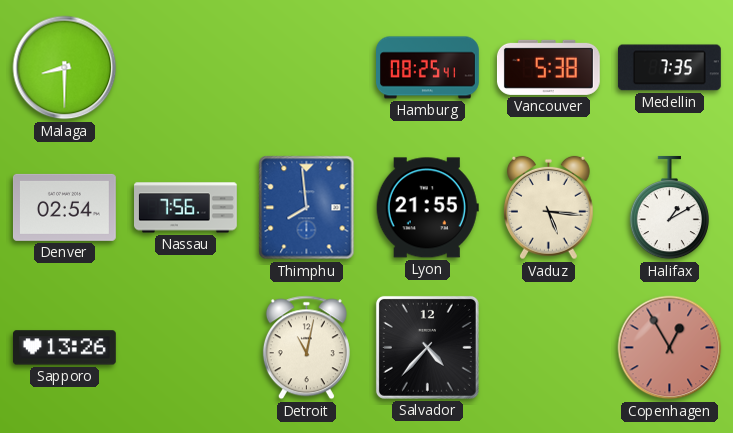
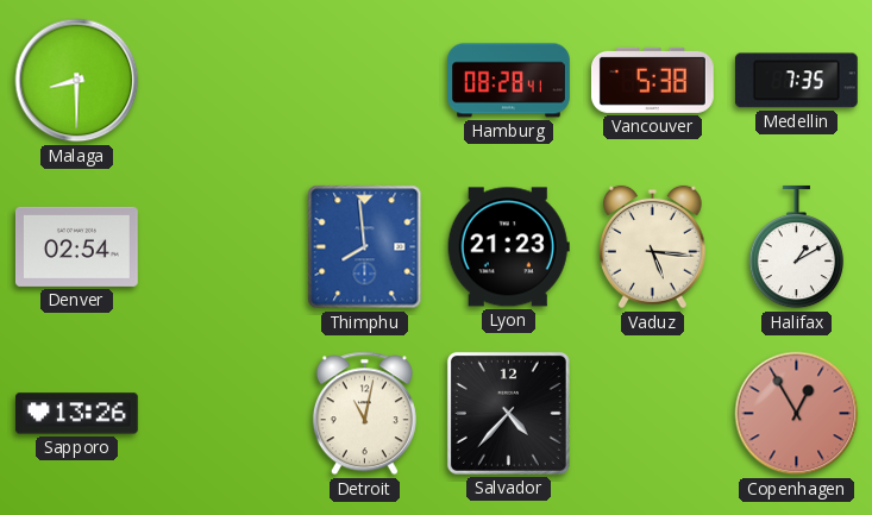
Hamburg: 08:25 -> 08:28 (509, 81)
Nassau: 7:56 -> none (186, 208)
Lyon: 21:55 -> 21:23 (508, 247)
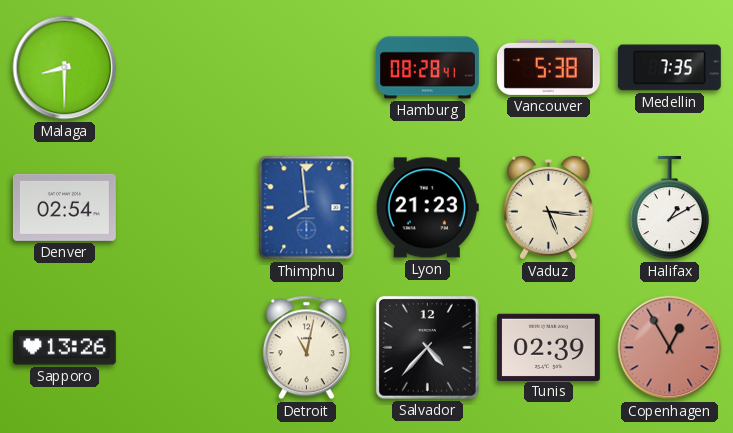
Tunis: none -> 02:39 (548, 347)
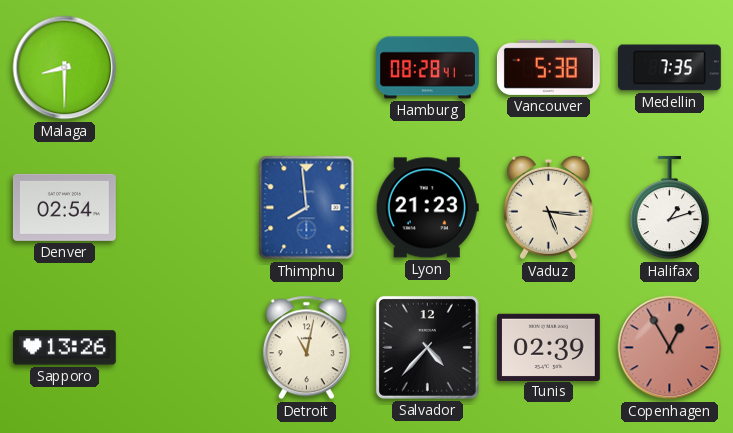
Halifax: 1:10 -> 1:12 (669, 208)
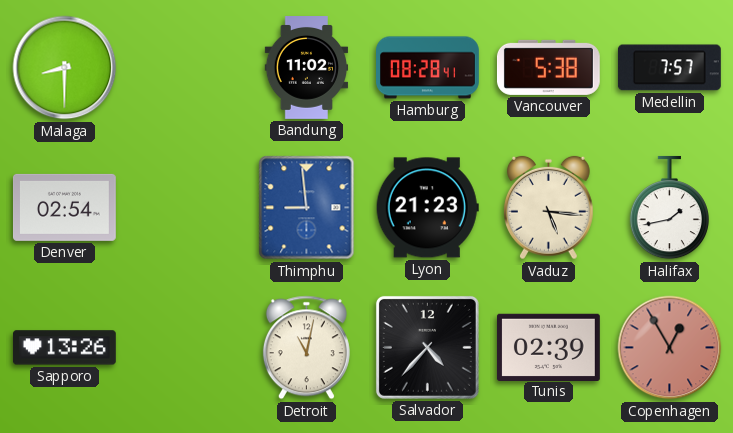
Bandung: none -> 11:02 (307, 68)
Medellin: 7:35 -> 7:57 (669, 68)
Thimphu: 7:59 -> 8:59 (307, 208)
Halifax: 1:12 -> 1:43 (669, 208)
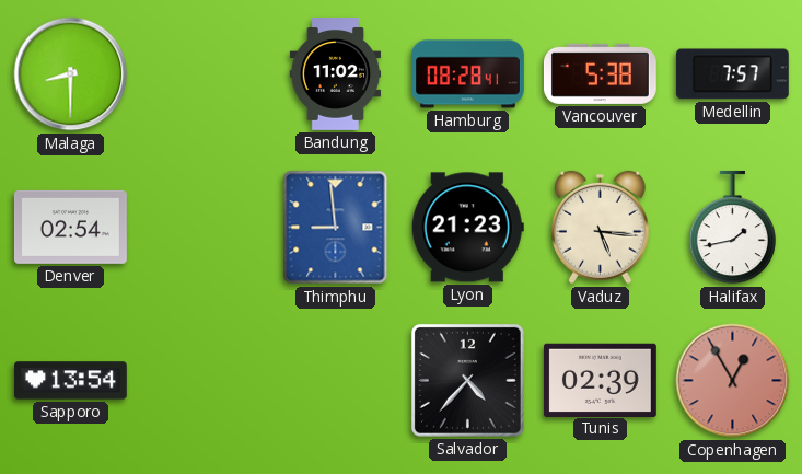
Sapporo: 13:26 -> 13:54 (70, 381)
Detroit: 11:02 -> none (306, 348)
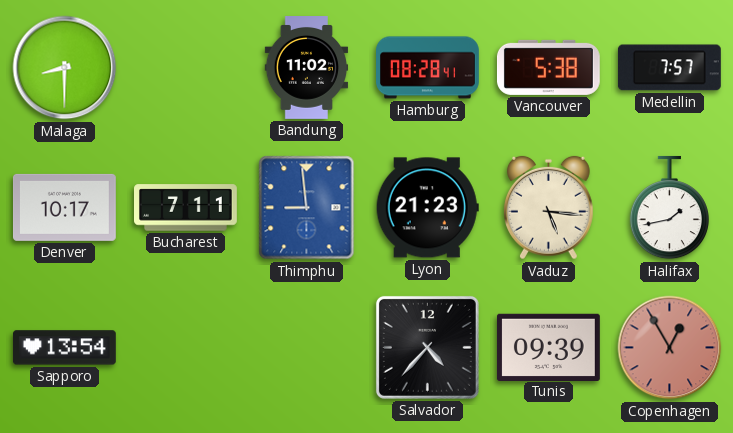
Denver: 02:54 -> 10:17 (64, 207)
Bucharest: none -> 7:11 (186, 208)
Tunis: 02:39 -> 09:39 (548, 347)
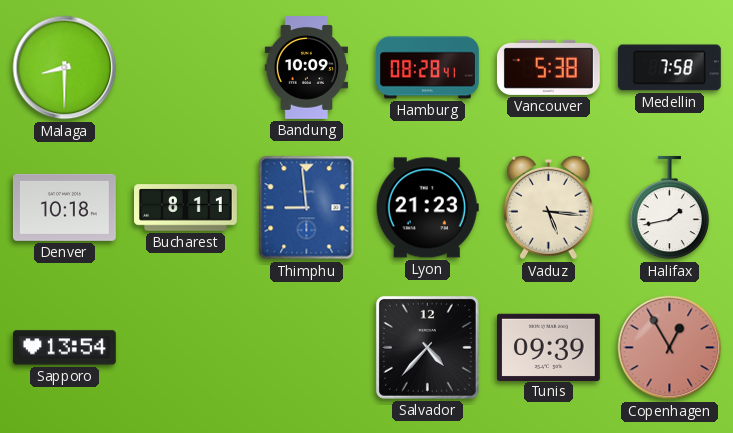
Bandung: 11:02 -> 10:09 (307, 68)
Medellin: 7:57 -> 7:58 (669, 68)
Denver: 10:17 -> 10:18 (64, 207)
Bucharest: 7:11 -> 8:11 (186, 208)
